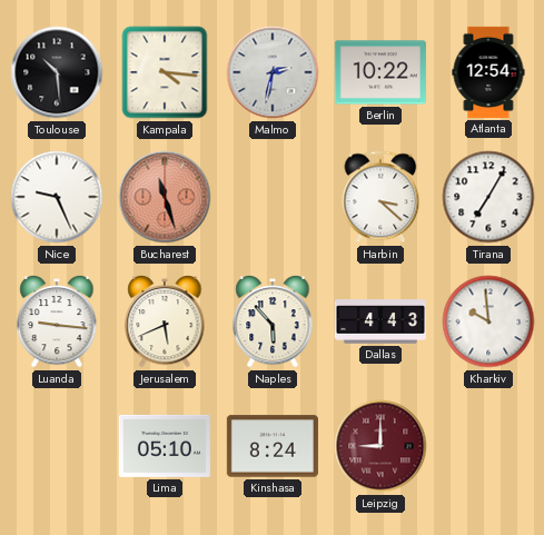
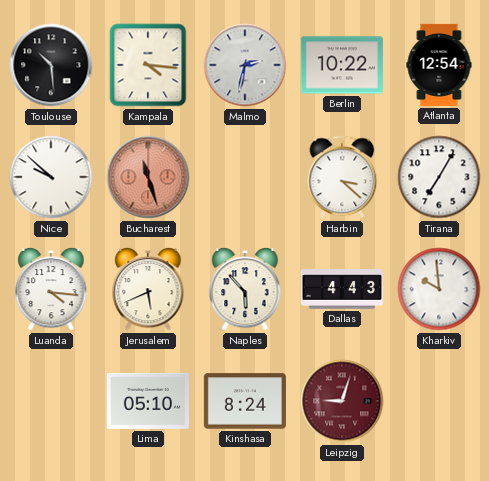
Nice: 9:26 -> 9:52 (51, 177)
Luanda: 9:16 -> 4:16 (51, 289)
Leipzig: 9:00 -> 9:03 (342, 401)
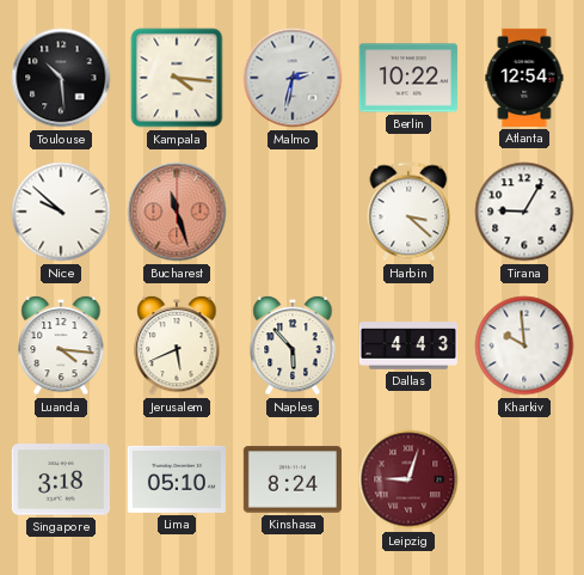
Tirana: 7:05 -> 9:05 (524, 212)
Singapore: none -> 3:18 (61, 479)
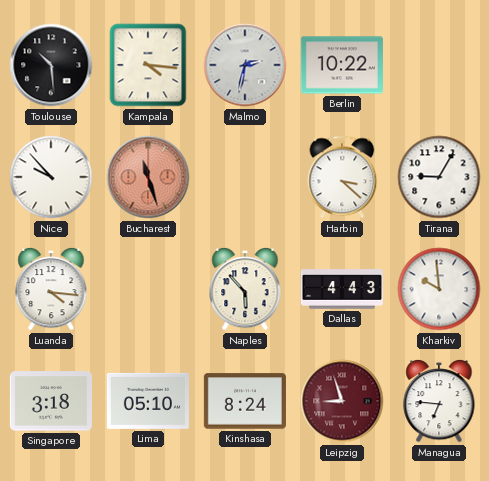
Atlanta: 12:54 -> none (524, 78)
Nice: 9:52 -> 9:53 (51, 177)
Jerusalem: 5:41 -> none (177, 345)
Leipzig: 9:03 -> 8:57 (342, 401)
Managua: none -> 6:46 (439, 401)
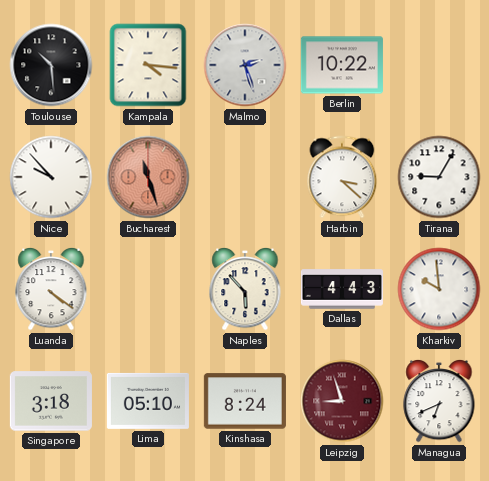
Malmo: 2:32 -> 2:27 (245, 65)
Luanda: 4:16 -> 4:21 (51, 289)
Managua: 6:46 -> 6:41 (439, 401)
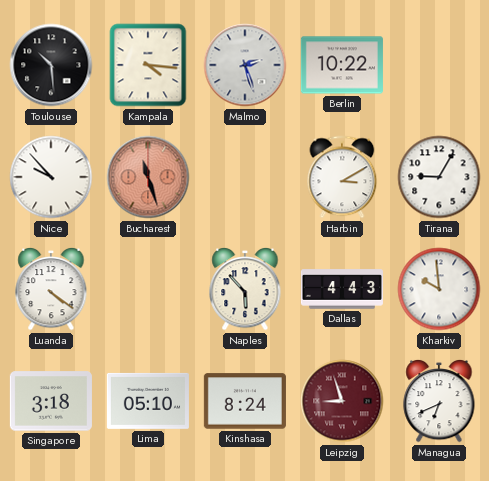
Harbin: 3:22 -> 3:10 (342, 177)
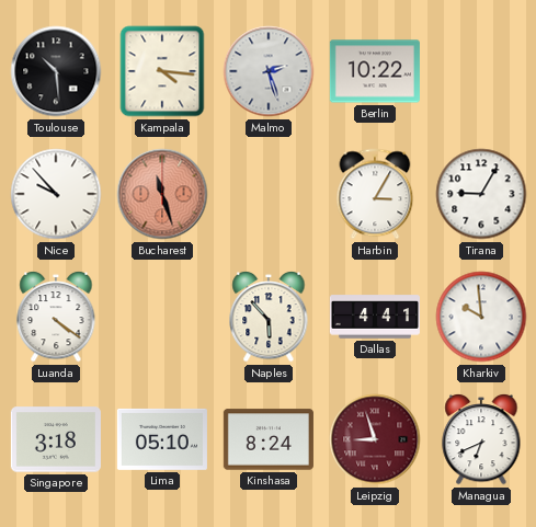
Harbin: 3:10 -> 3:05 (375, 194)
Dallas: 4:43 -> 4:41 (375, 317)
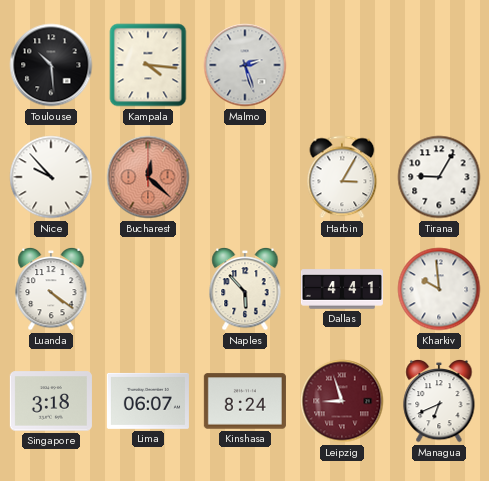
Berlin: 10:22 -> none (375, 71)
Bucharest: 11:27 -> 12:22 (148, 177)
Lima: 05:10 -> 06:07 (148, 401)
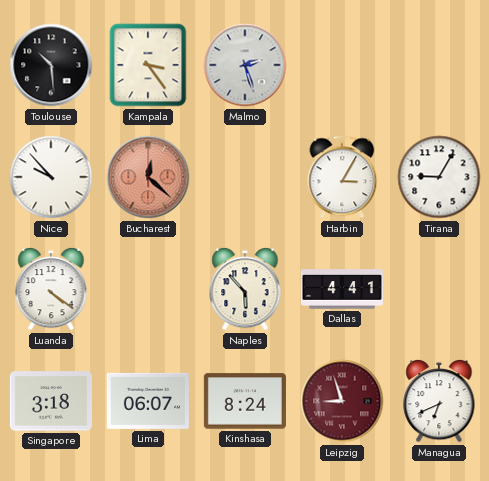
Kampala: 4:16 -> 3:24 (148, 65)
Kharkiv: 9:59 -> none (439, 289)
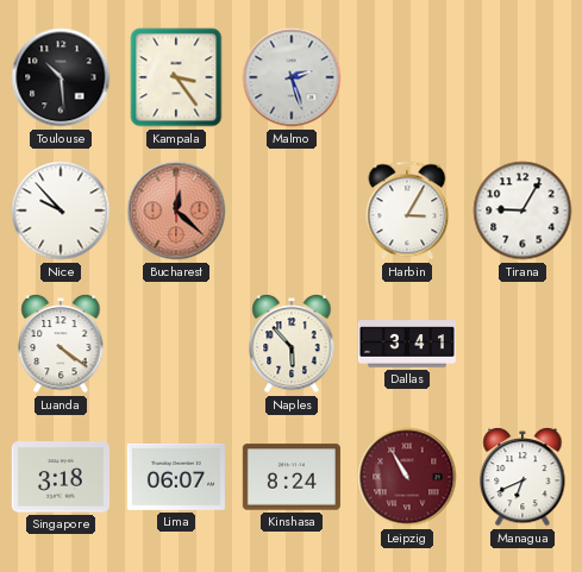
Dallas: 4:41 -> 3:41 (407, 344)
Leipzig: 8:57 -> 10:55 (407, 477)
